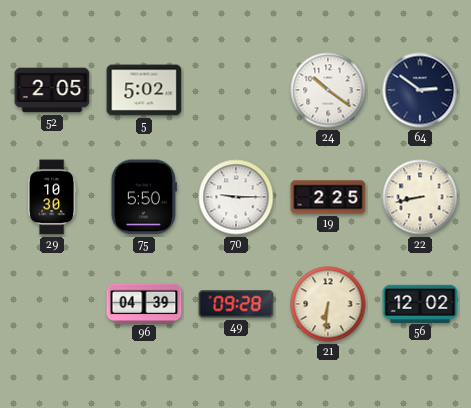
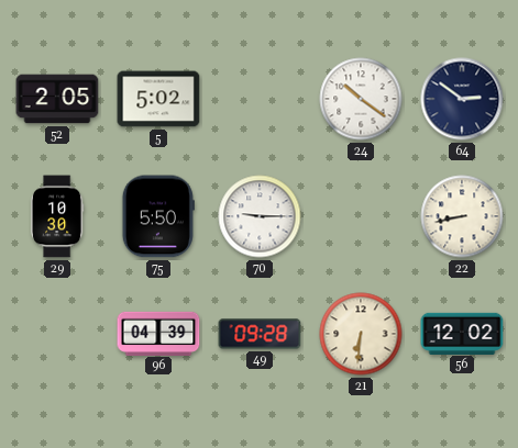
19: 2:25 -> none (328, 197)
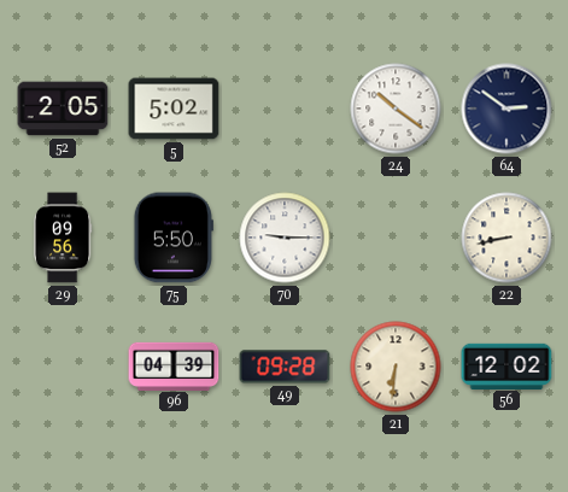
29: 10:30 -> 09:56 (64, 238)
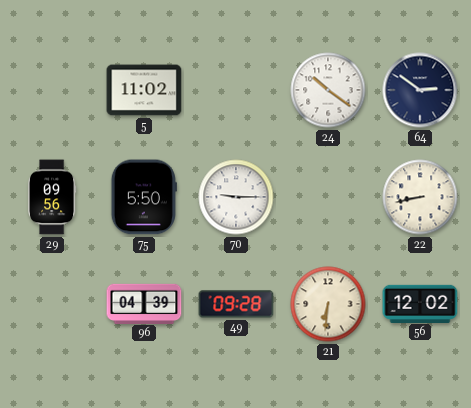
52: 2:05 -> none (63, 109)
5: 5:02 -> 11:02 (144, 90)
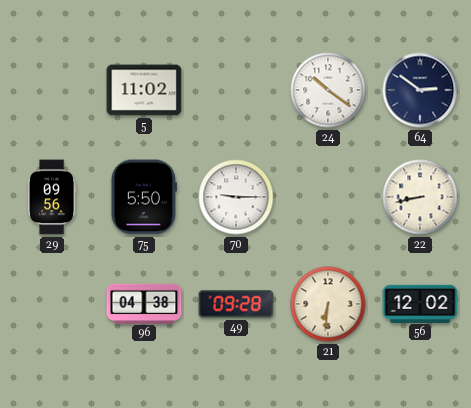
96: 04:39 -> 04:38 (144, 303)
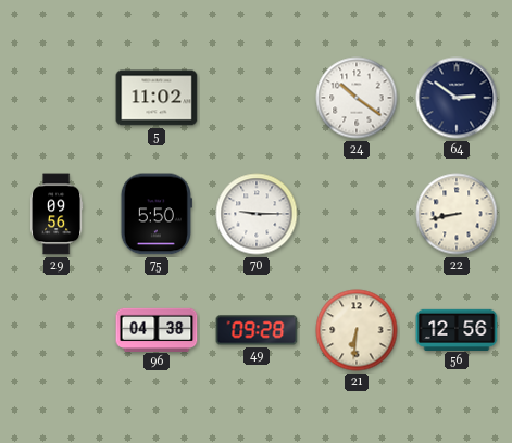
56: 12:02 -> 12:56 (457, 329)
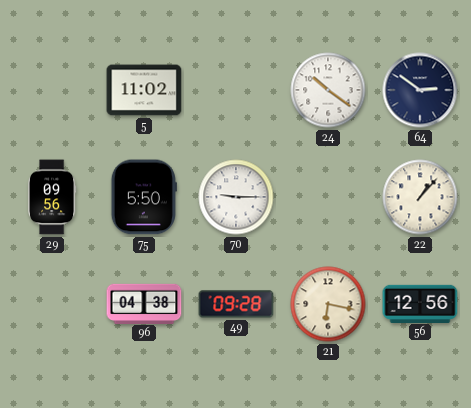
22: 8:43 -> 1:07 (420, 197)
21: 6:31 -> 6:17 (328, 304)
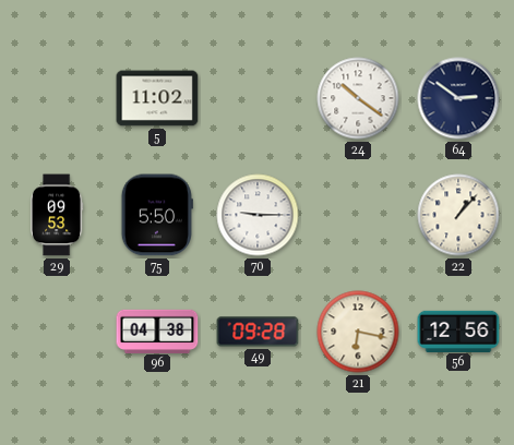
29: 09:56 -> 09:53 (58, 215)
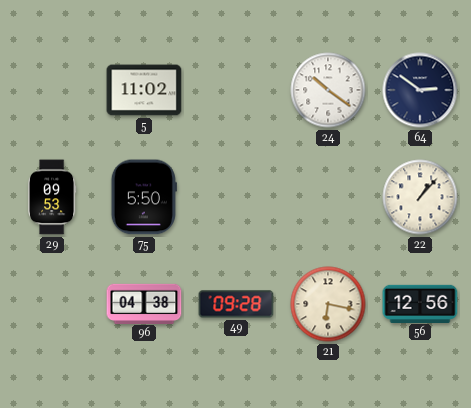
70: 9:15 -> none (258, 215)
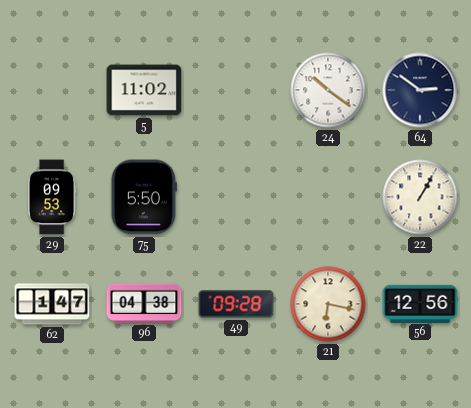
22: 1:07 -> 1:05 (420, 197)
62: none -> 1:47 (52, 304)
